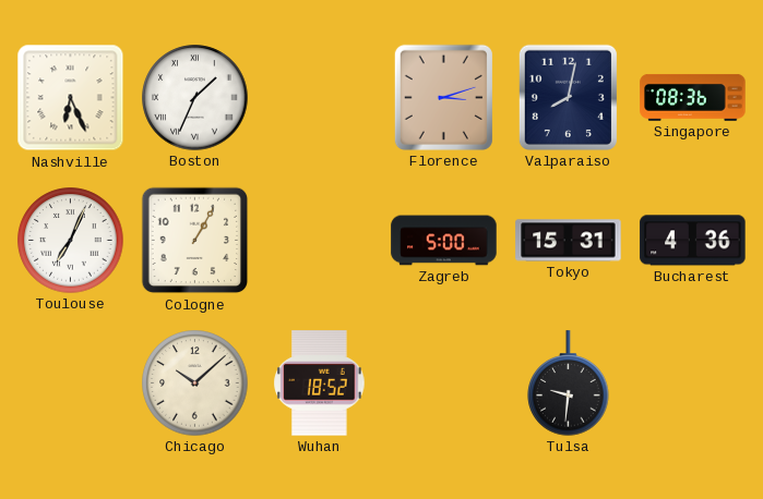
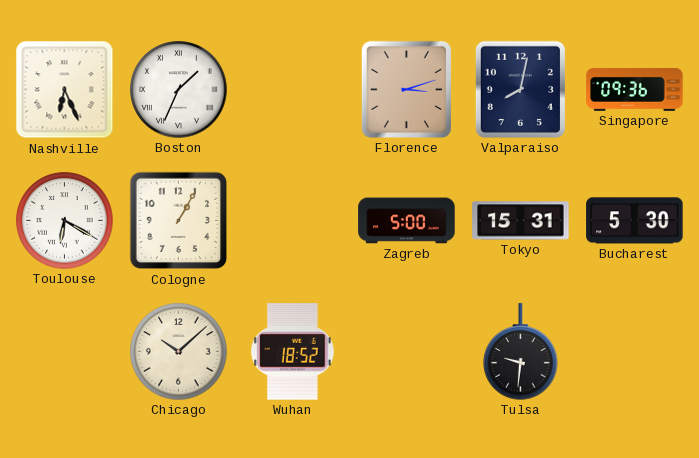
Singapore: 08:36 -> 09:36 (635, 89)
Toulouse: 7:04 -> 6:20 (65, 221)
Bucharest: 4:36 -> 5:30 (635, 221)
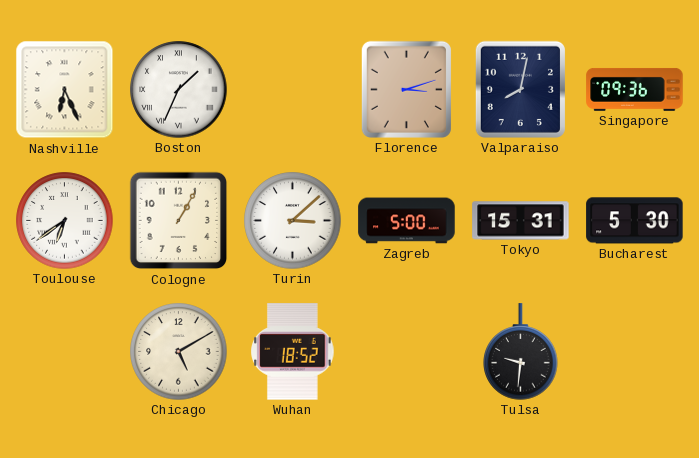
Toulouse: 6:20 -> 6:39 (65, 221)
Turin: none -> 3:08 (293, 221)
Chicago: 10:08 -> 5:10 (179, 352)
